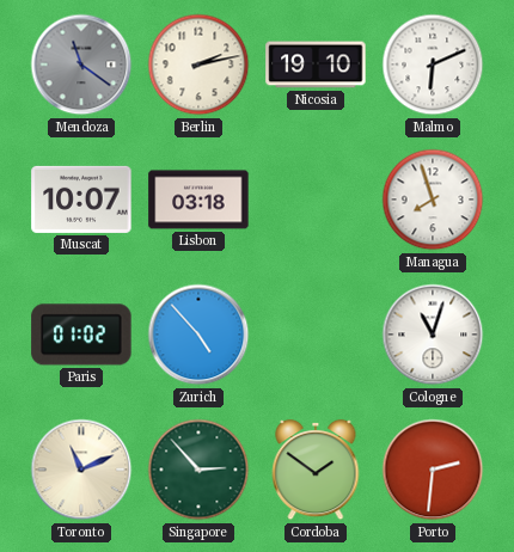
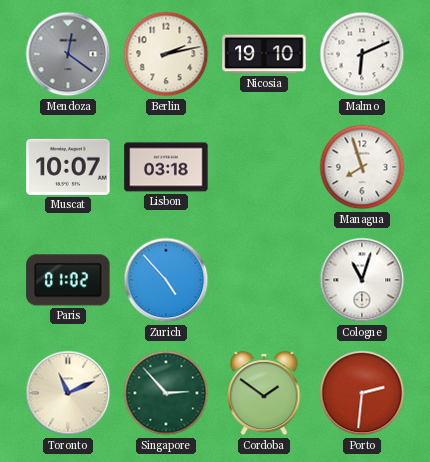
Mendoza: 11:21 -> 12:21 (68, 54)
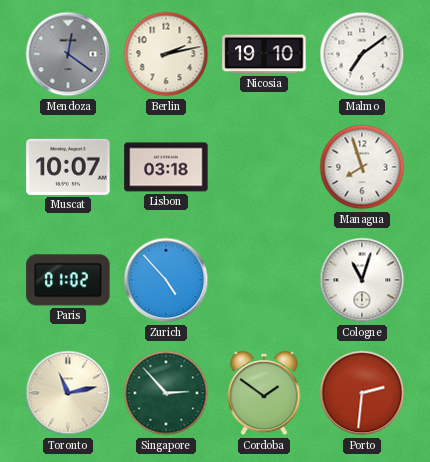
Malmo: 6:11 -> 7:09 (362, 54)
Toronto: 11:11 -> 11:13 (68, 393)
